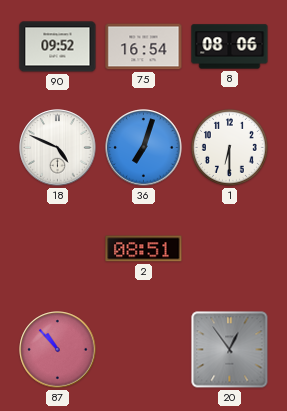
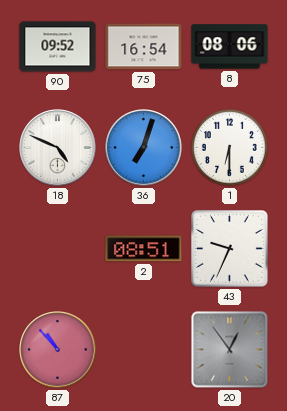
43: none -> 9:34 (230, 249)
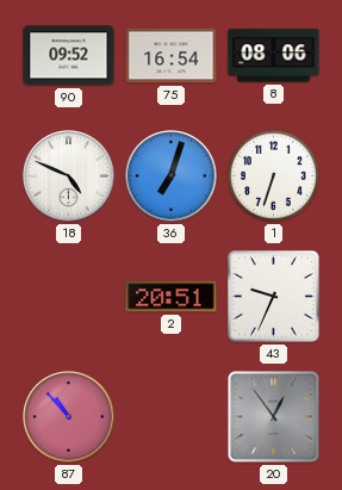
1: 6:30 -> 6:33 (273, 175)
2: 08:51 -> 20:51 (172, 297)
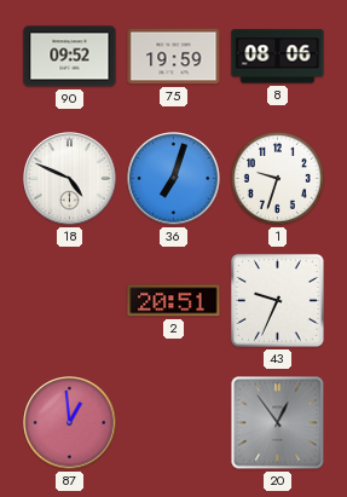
75: 16:54 -> 19:59 (174, 57)
1: 6:33 -> 9:33 (277, 178)
87: 10:53 -> 12:59 (70, 423)
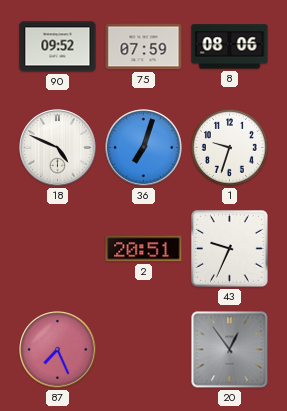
75: 19:59 -> 07:59 (144, 47)
87: 12:59 -> 7:26 (58, 350)
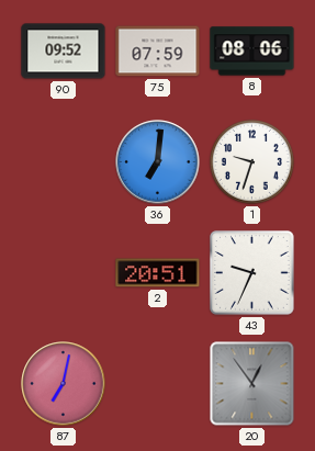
18: 4:49 -> none (58, 148)
36: 7:03 -> 7:01 (158, 162)
87: 7:26 -> 7:02 (64, 384)
